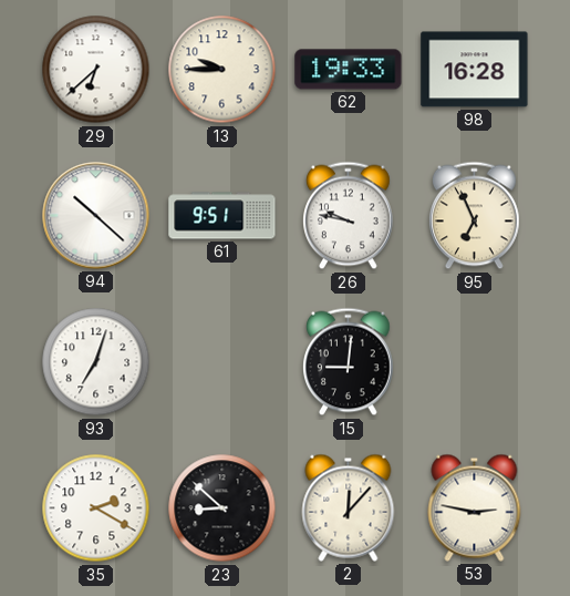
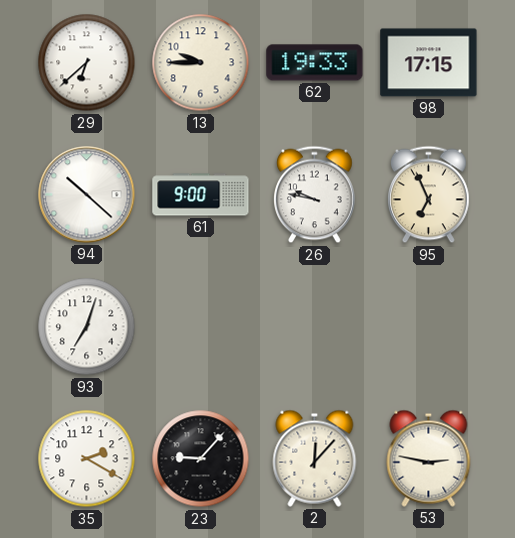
98: 16:28 -> 17:15 (429, 63)
61: 9:51 -> 9:00 (201, 195)
15: 9:01 -> none (349, 362)
23: 8:52 -> 9:07 (201, 459)
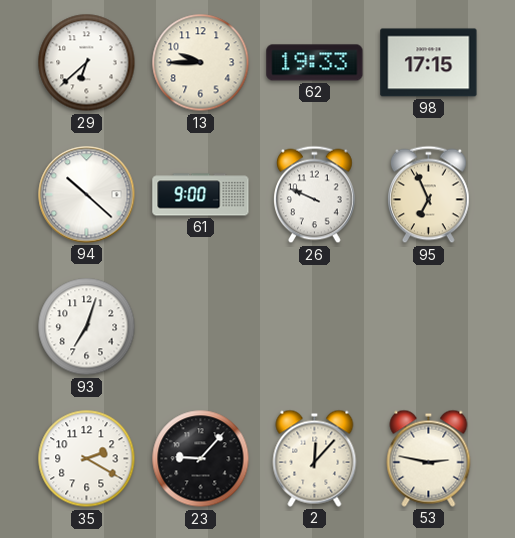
26: 9:47 -> 9:49 (315, 195)
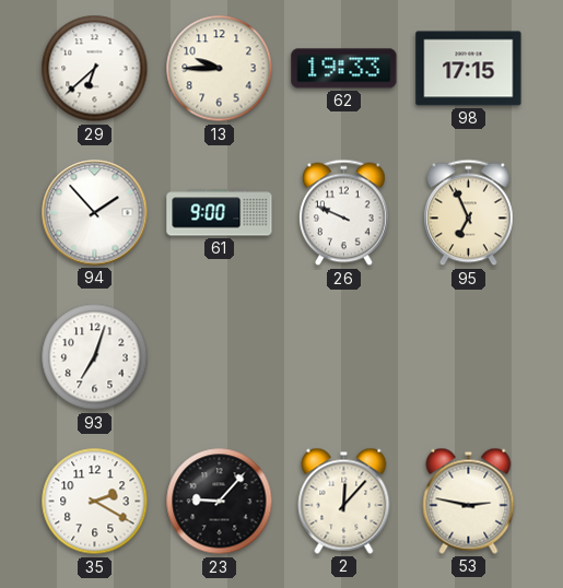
94: 10:22 -> 1:53 (95, 213)
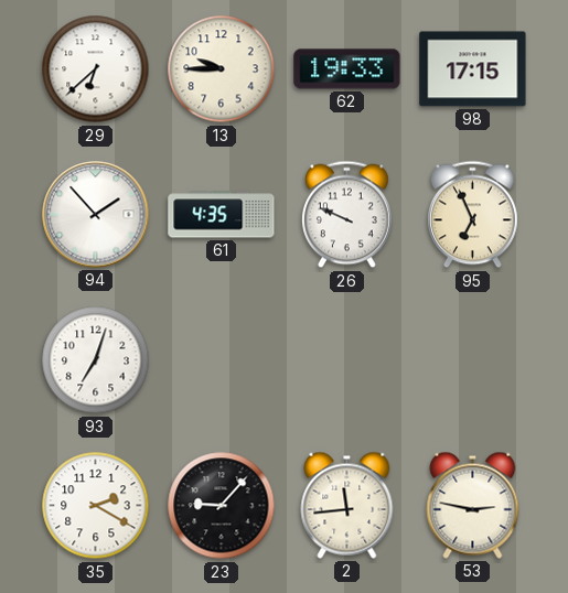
61: 9:00 -> 4:35 (222, 215)
2: 12:07 -> 11:44 (347, 505)
